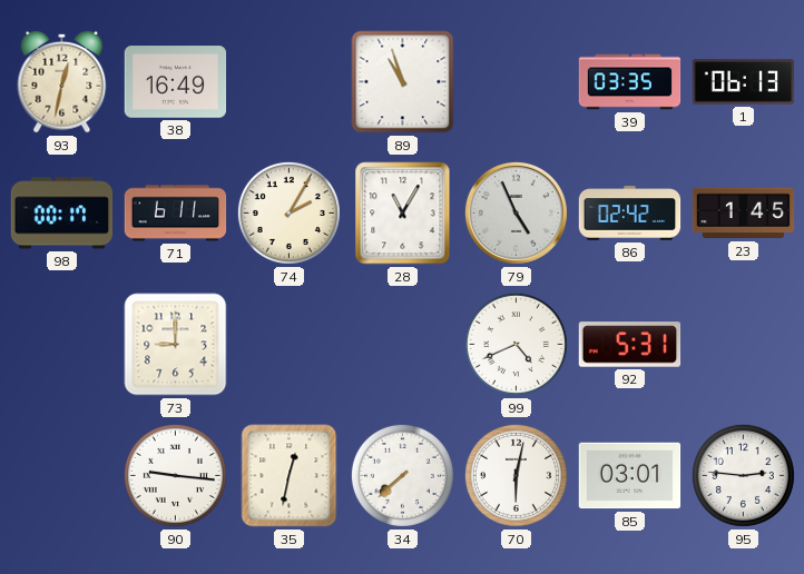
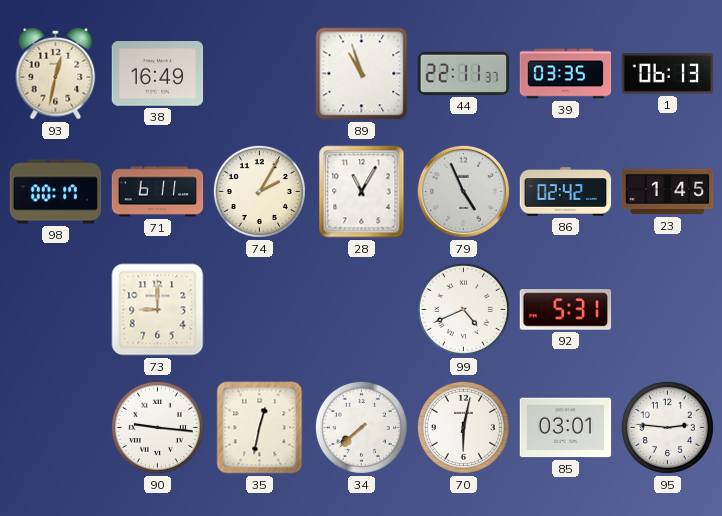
44: none -> 22:11 (464, 73)
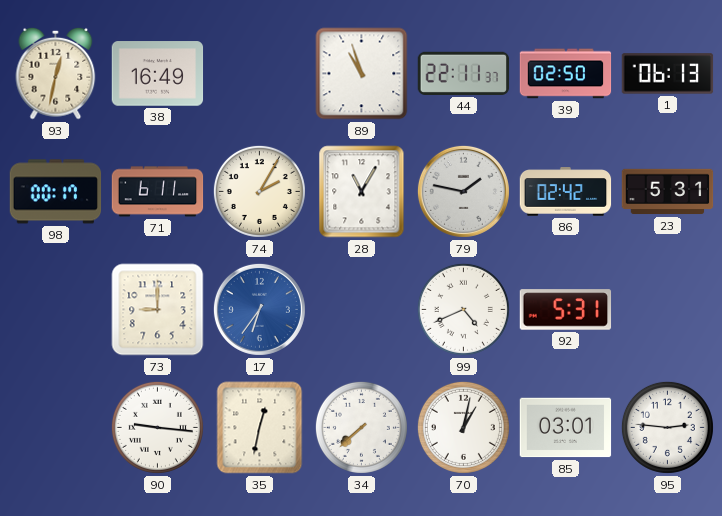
39: 03:35 -> 02:50 (566, 74)
79: 4:56 -> 1:47 (463, 191)
23: 1:45 -> 5:31 (668, 192)
17: none -> 6:36 (259, 309)
70: 6:02 -> 1:02 (463, 427)
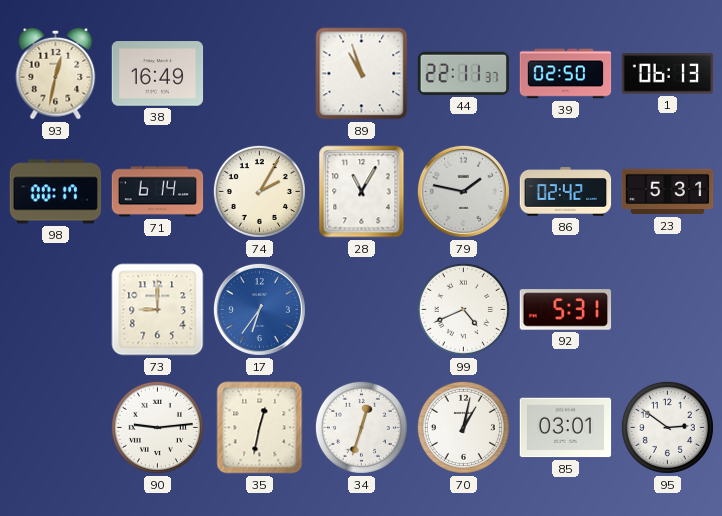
71: 6:11 -> 6:14 (158, 192)
90: 9:16 -> 9:14 (157, 427)
34: 7:38 -> 12:33 (361, 427)
95: 2:46 -> 2:51 (667, 427)
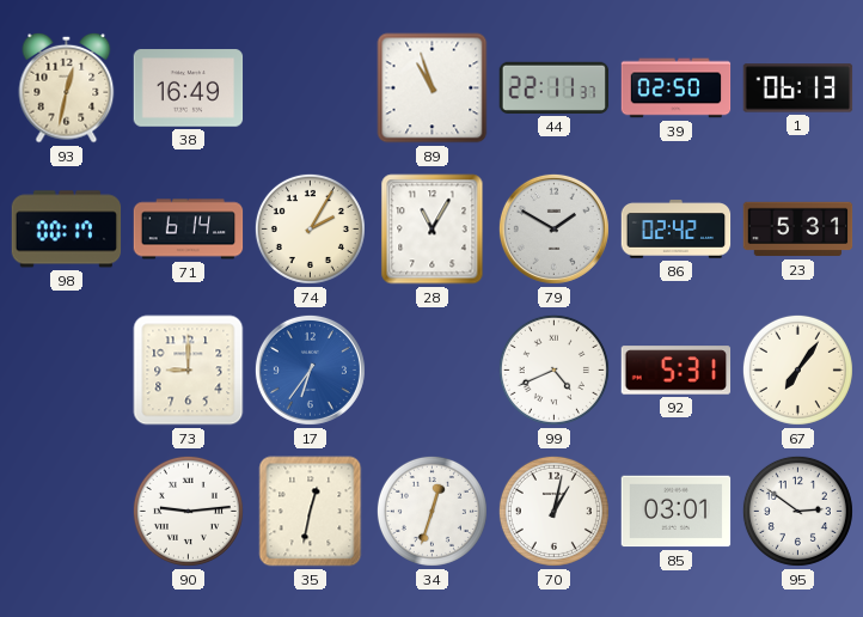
79: 1:47 -> 1:50 (553, 228)
67: none -> 7:06 (797, 369)
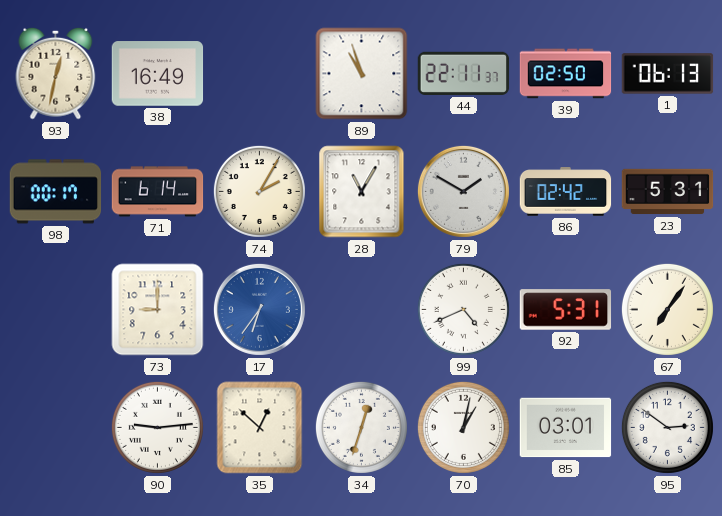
35: 12:32 -> 12:52 (260, 428)
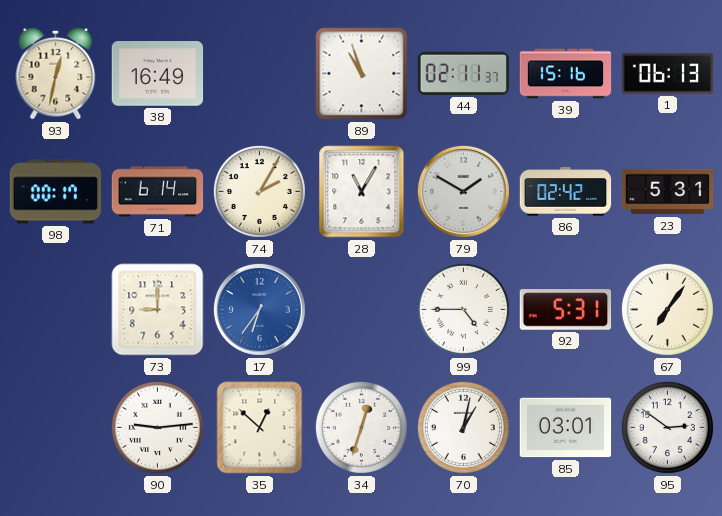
44: 22:11 -> 02:11 (464, 73)
39: 02:50 -> 15:16 (566, 74)
99: 4:41 -> 4:45 (463, 309)
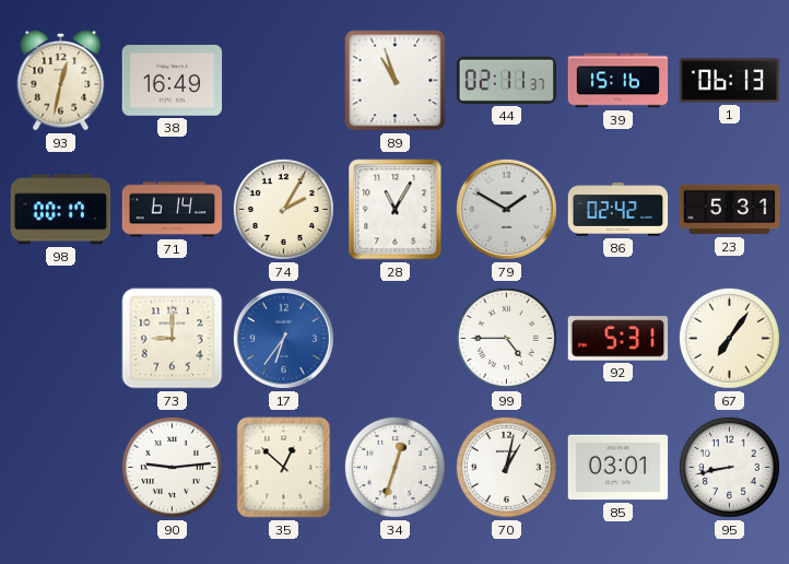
95: 2:51 -> 8:43 (729, 467)
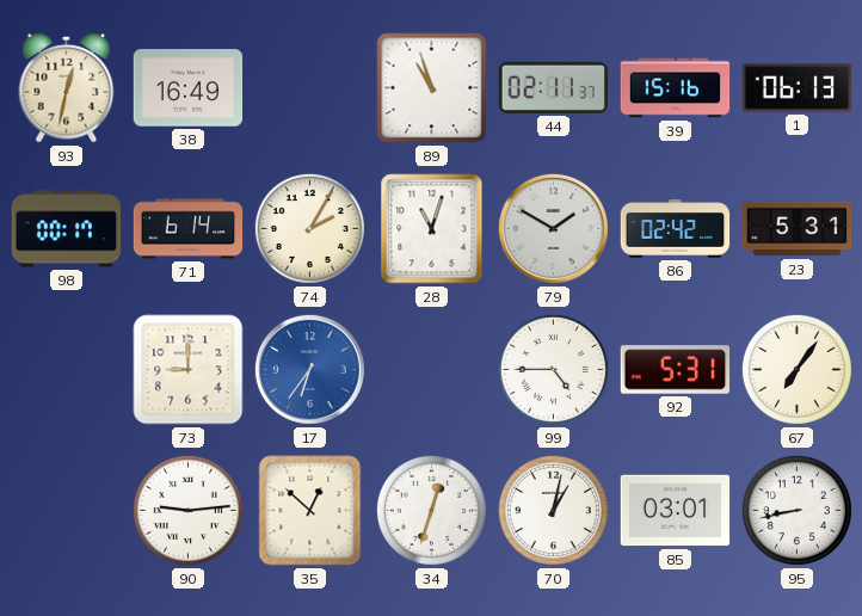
28: 11:05 -> 11:03 (432, 229)
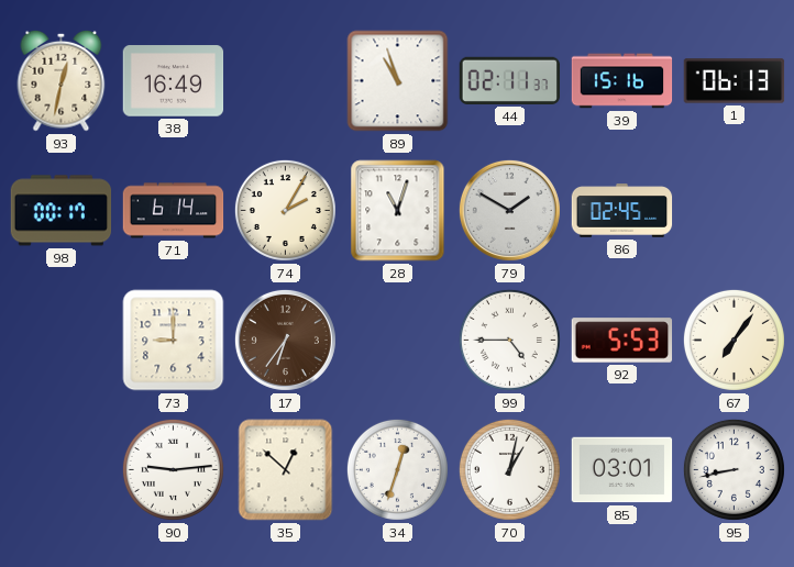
86: 02:42 -> 02:45 (622, 211)
23: 5:31 -> none (798, 229)
17 dial: blue -> brown (285, 340)
92: 5:31 -> 5:53 (622, 341)
